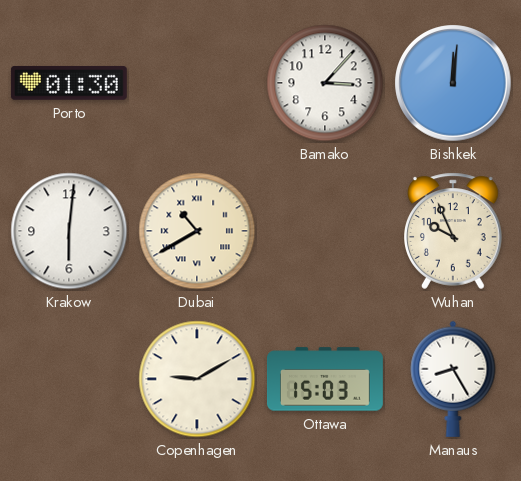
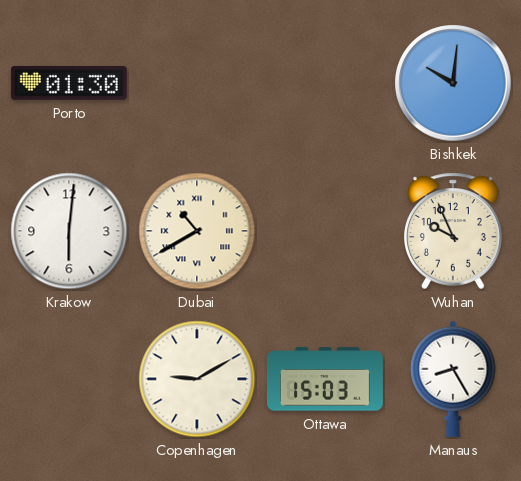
Bamako: 3:07 -> none (325, 83)
Bishkek: 12:01 -> 10:01 (453, 83)
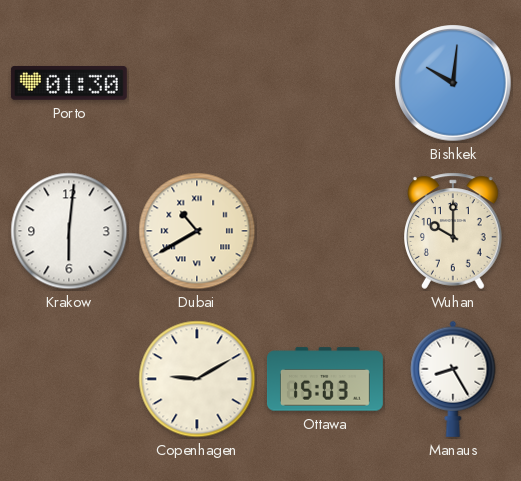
Wuhan: 9:56 -> 10:00 (454, 231)
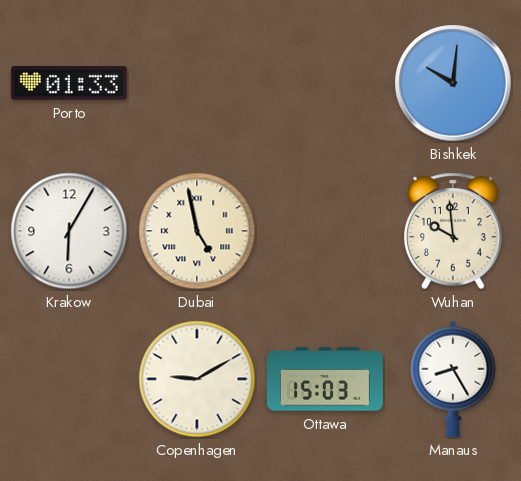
Porto: 01:30 -> 01:33 (69, 83)
Krakow: 6:01 -> 6:05 (69, 231)
Dubai: 10:40 -> 4:58 (197, 231)
Wuhan: 10:00 -> 9:59 (454, 231)
